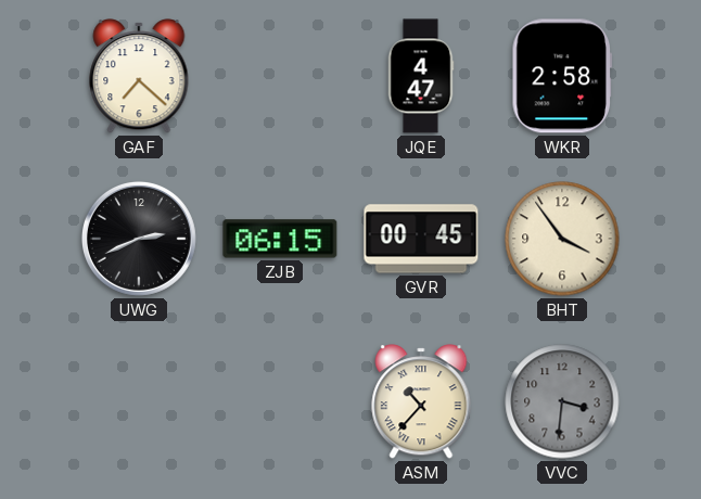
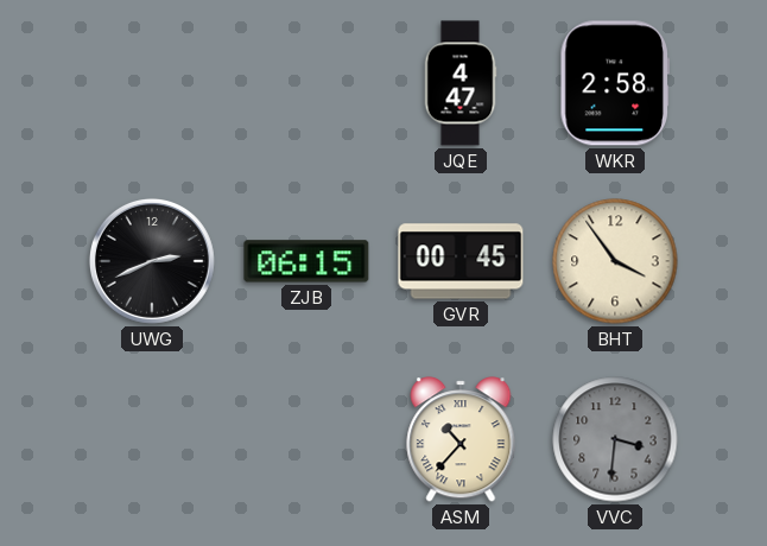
GAF: 7:22 -> none (139, 76)
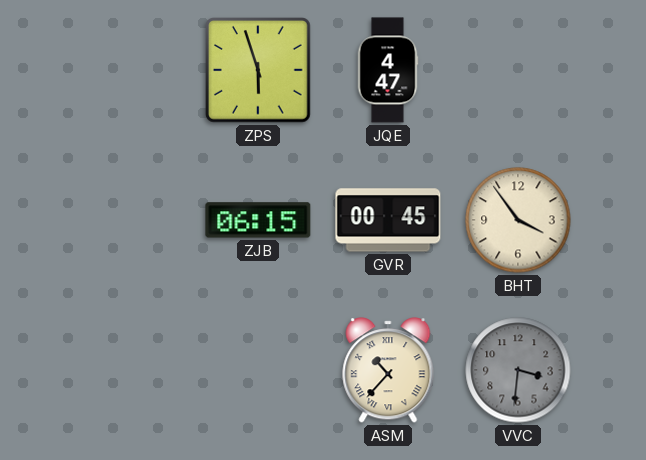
ZPS: none -> 5:57 (259, 71)
WKR: 2:58 -> none (615, 83)
UWG: 2:41 -> none (152, 261)
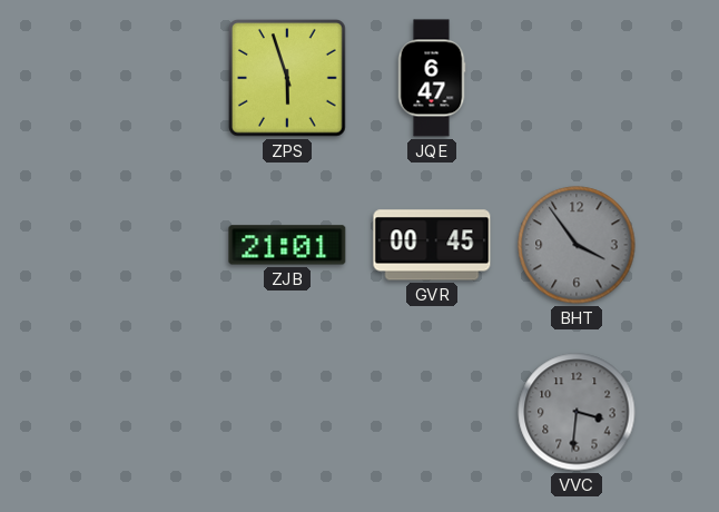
JQE: 4:47 -> 6:47 (432, 78)
ZJB: 06:15 -> 21:01 (287, 245)
BHT dial: cream -> grey (577, 245)
ASM: 10:37 -> none (388, 370)
